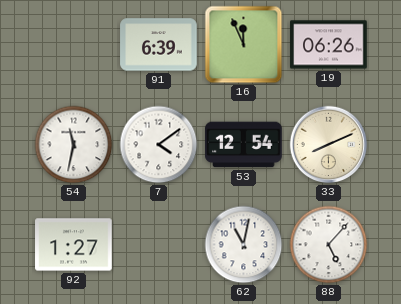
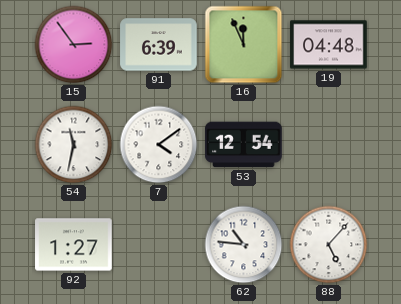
15: none -> 2:54 (74, 45)
19: 06:26 -> 04:48 (329, 45)
33: 8:11 -> none (329, 145)
62: 11:02 -> 10:46 (244, 245)
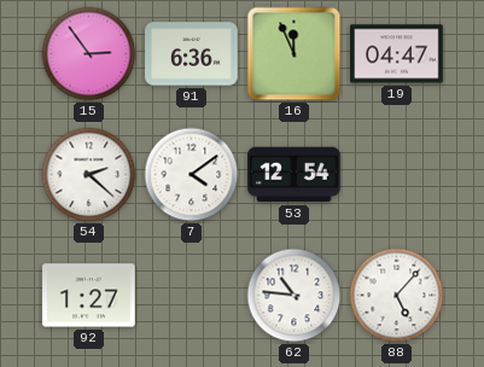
91: 6:39 -> 6:36 (192, 54)
19: 04:48 -> 04:47 (397, 54)
54: 11:32 -> 2:22 (89, 175)
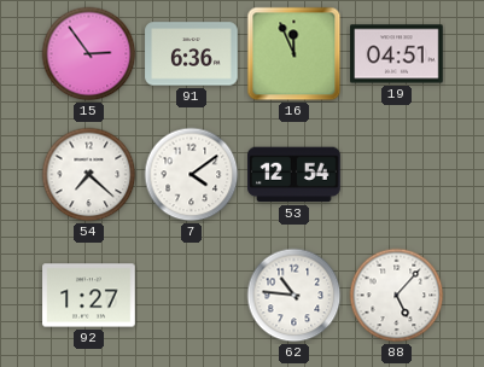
19: 04:47 -> 04:51 (397, 54)
54: 2:22 -> 7:22 (89, 175)
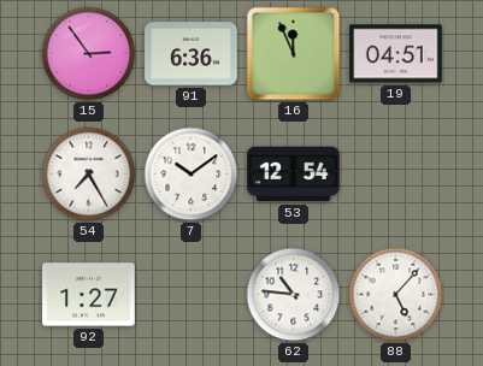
54: 7:22 -> 7:25 (89, 175)
7: 4:09 -> 10:09 (192, 175)
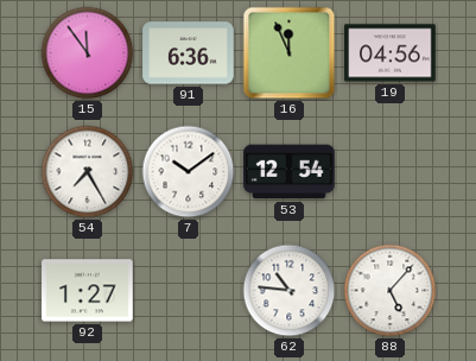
15: 2:54 -> 11:54 (88, 53)
19: 04:51 -> 04:56 (391, 53)
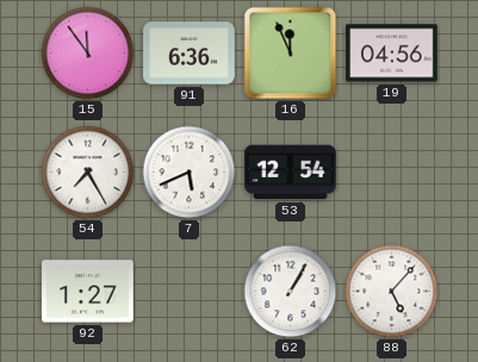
7: 10:09 -> 5:41 (190, 173)
62: 10:46 -> 1:05 (291, 292)
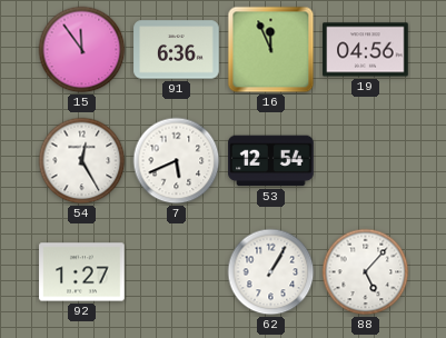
54: 7:25 -> 12:25 (82, 161)
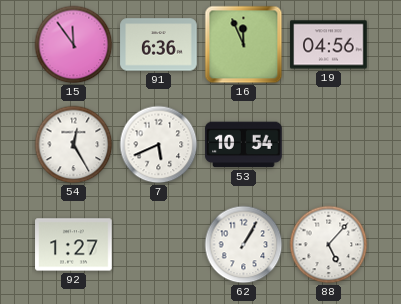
53: 12:54 -> 10:54 (244, 145)
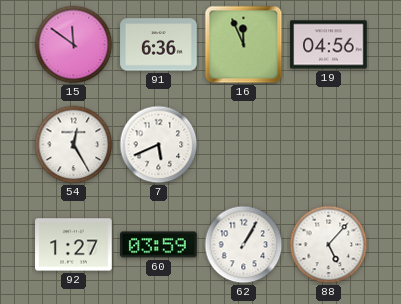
15: 11:54 -> 11:51 (74, 45)
53: 10:54 -> none (244, 145)
60: none -> 03:59 (159, 245)
